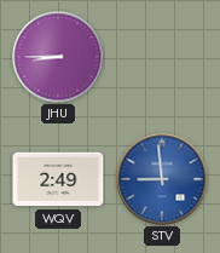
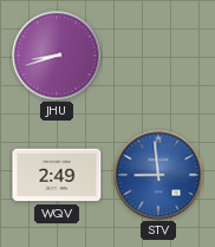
JHU: 8:45 -> 8:42 (57, 56)
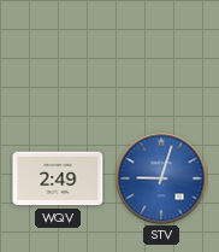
JHU: 8:42 -> none (57, 56)
STV: 8:59 -> 9:03 (161, 178)
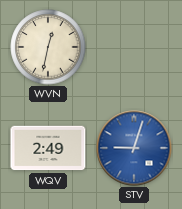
WVN: none -> 12:32 (48, 47)
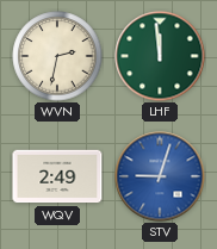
WVN: 12:32 -> 2:32 (57, 56)
LHF: none -> 11:59 (160, 56)
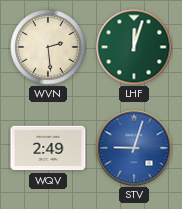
WVN: 2:32 -> 2:29 (48, 47)
LHF: 11:59 -> 12:03 (134, 47)
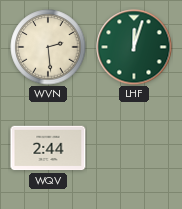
WQV: 2:49 -> 2:44 (48, 148)
STV: 9:03 -> none (134, 148)
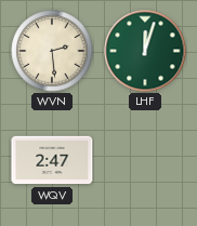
WQV: 2:44 -> 2:47 (52, 160)
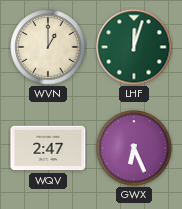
WVN: 2:29 -> 1:00 (48, 47)
GWX: none -> 6:26 (134, 148)
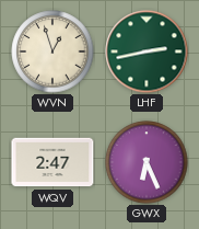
WVN: 1:00 -> 12:57 (52, 51)
LHF: 12:03 -> 2:43 (147, 51)
